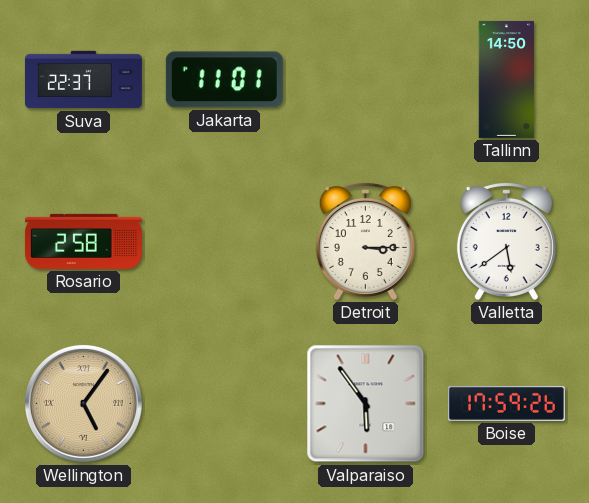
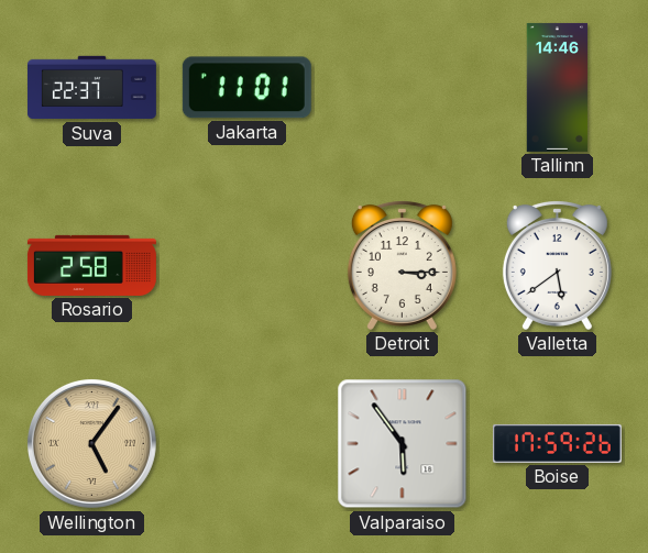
Tallinn: 14:50 -> 14:46 (558, 87)
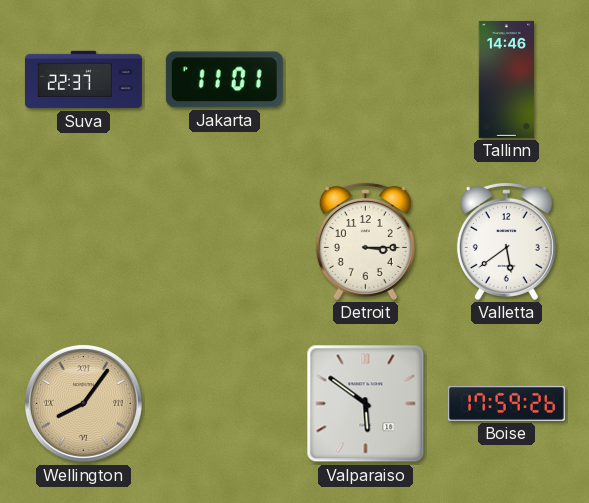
Rosario: 2:58 -> none (91, 265)
Wellington: 5:06 -> 8:06 (83, 403)
Valparaiso: 5:54 -> 5:51 (366, 404)
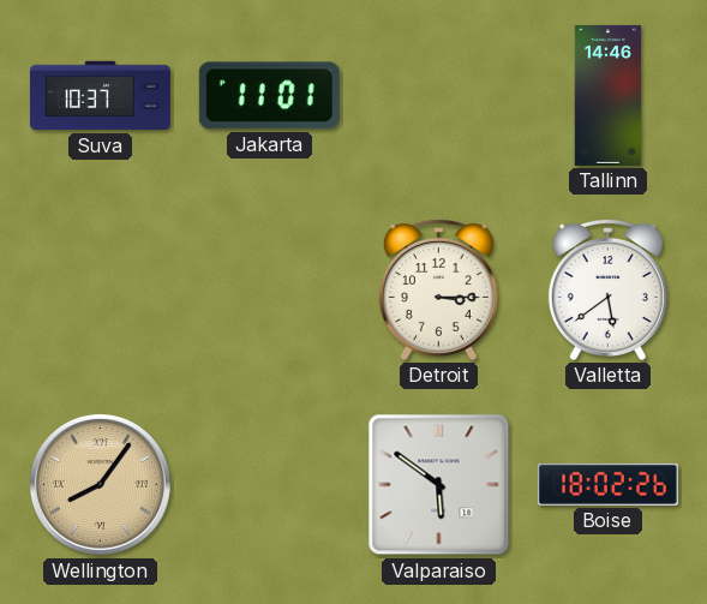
Suva: 22:37 -> 10:37 (100, 96)
Boise: 17:59 -> 18:02 (607, 484)
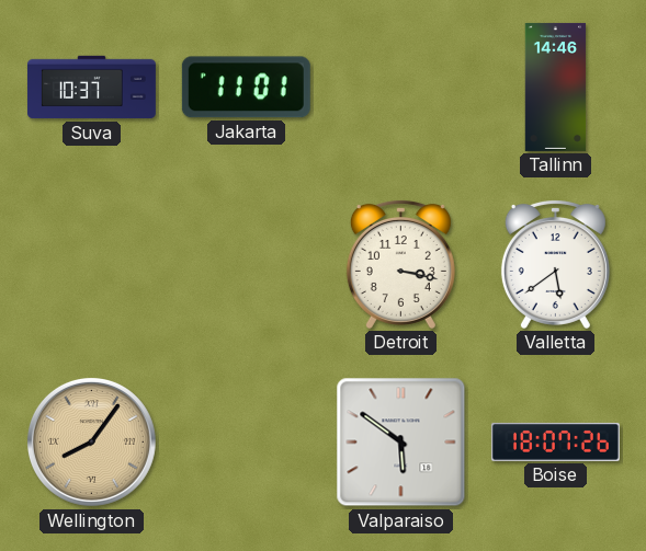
Detroit: 3:15 -> 3:17 (400, 264)
Boise: 18:02 -> 18:07 (555, 441)
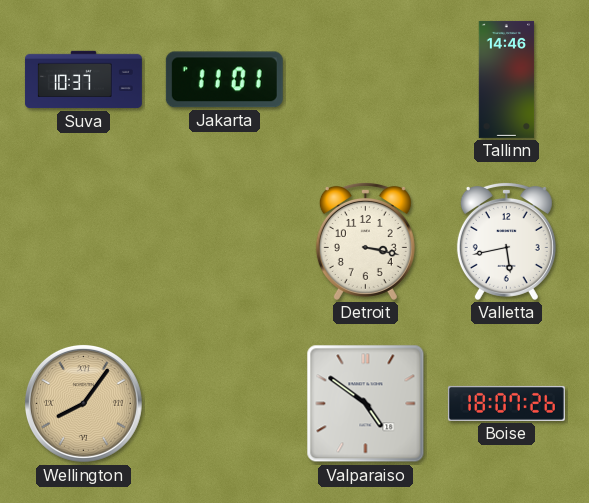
Valletta: 5:39 -> 5:43 (506, 241)
Valparaiso: 5:51 -> 4:51 (366, 404)
